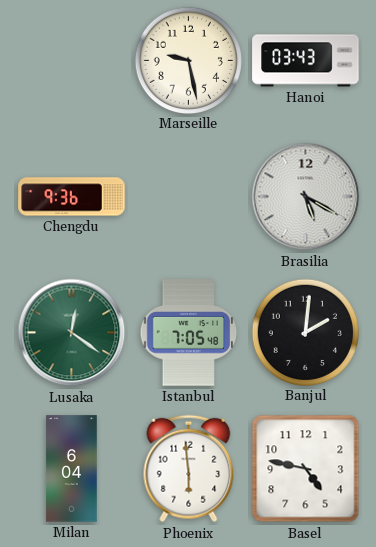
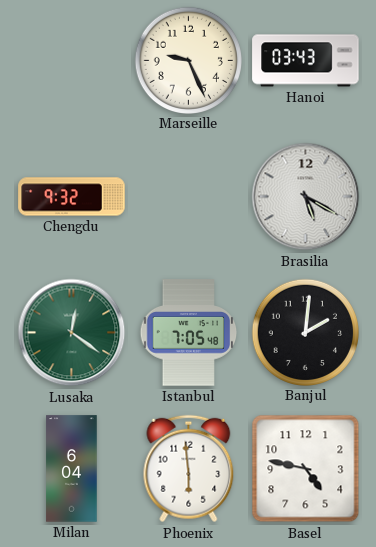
Marseille: 9:28 -> 9:26 (188, 60)
Chengdu: 9:36 -> 9:32 (72, 197)
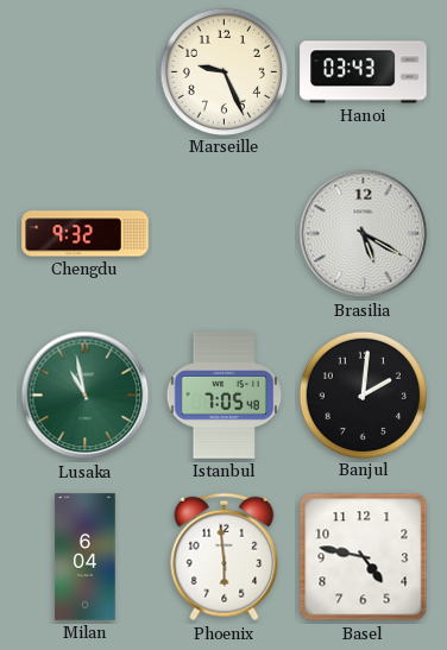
Lusaka: 12:21 -> 10:58 (86, 396)
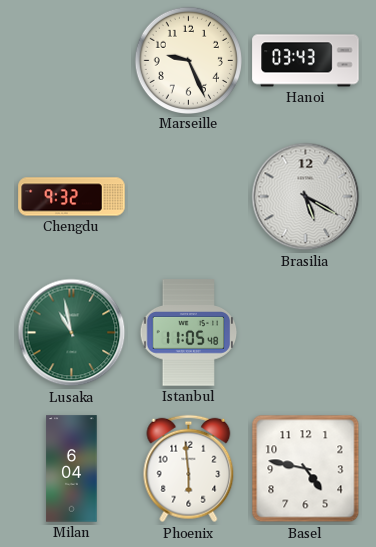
Istanbul: 7:05 -> 11:05 (189, 333)
Banjul: 2:01 -> none (363, 395)
